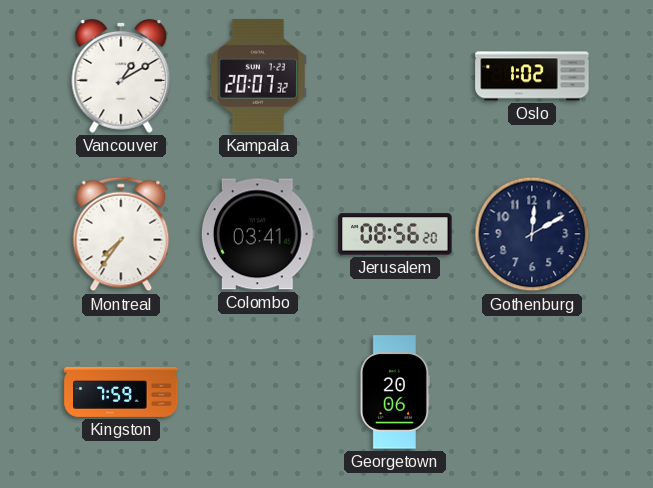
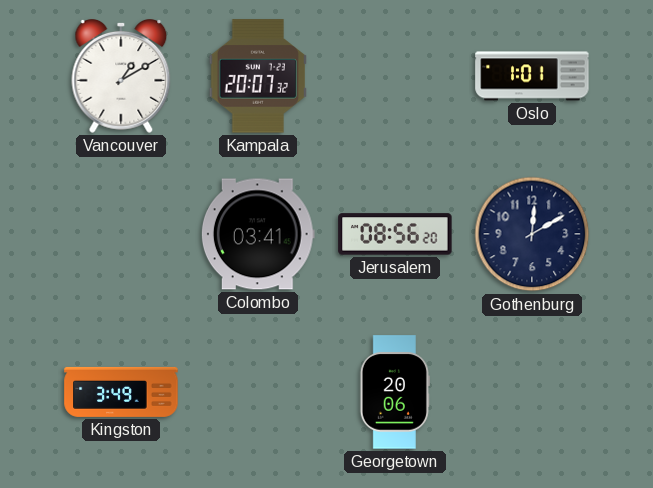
Oslo: 1:02 -> 1:01 (532, 76)
Montreal: 7:36 -> none (121, 234)
Kingston: 7:59 -> 3:49 (121, 392)
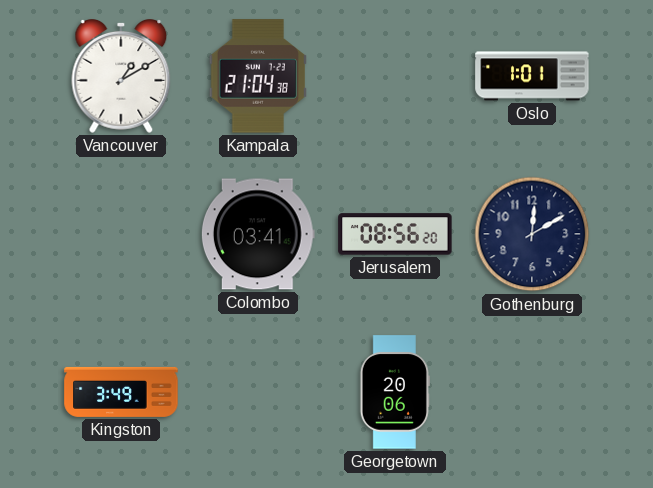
Kampala: 20:07 -> 21:04 (258, 76)
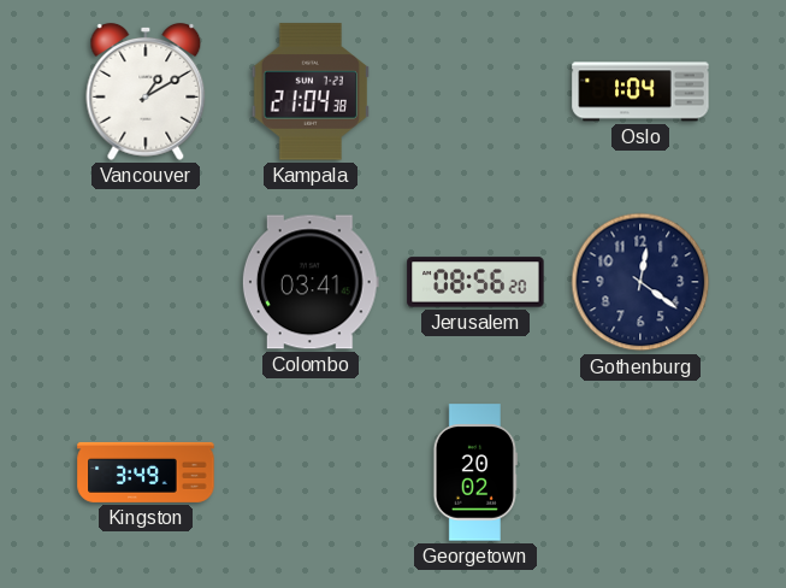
Oslo: 1:01 -> 1:04 (640, 92)
Gothenburg: 12:10 -> 12:21 (640, 282)
Georgetown: 20:06 -> 20:02 (475, 472)
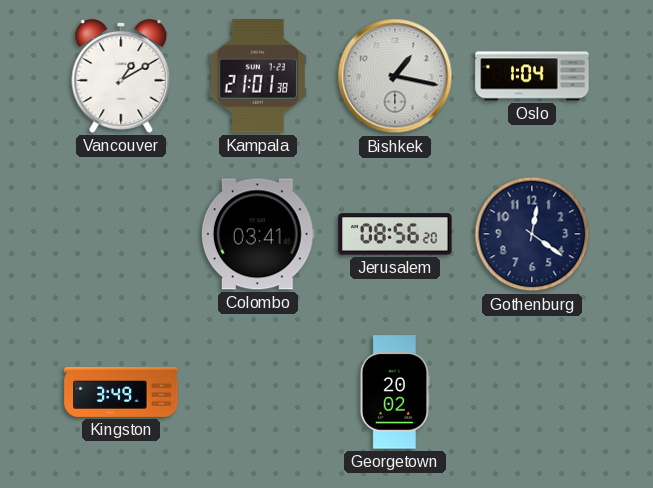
Kampala: 21:04 -> 21:01 (258, 76)
Bishkek: none -> 1:17 (395, 76)
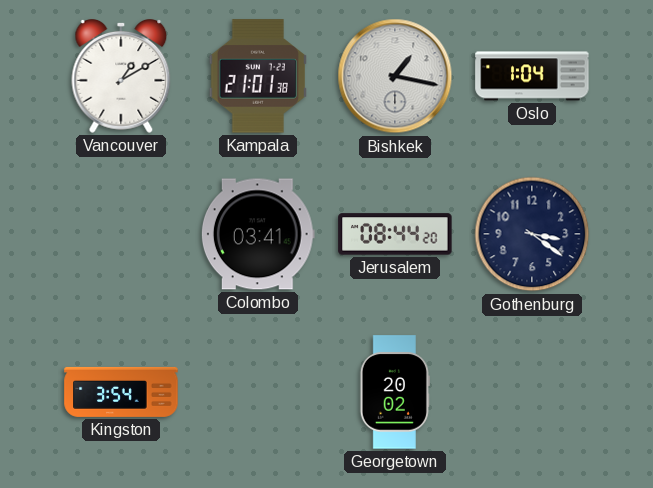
Jerusalem: 08:56 -> 08:44 (395, 234)
Gothenburg: 12:21 -> 3:21 (532, 234)
Kingston: 3:49 -> 3:54 (121, 392)
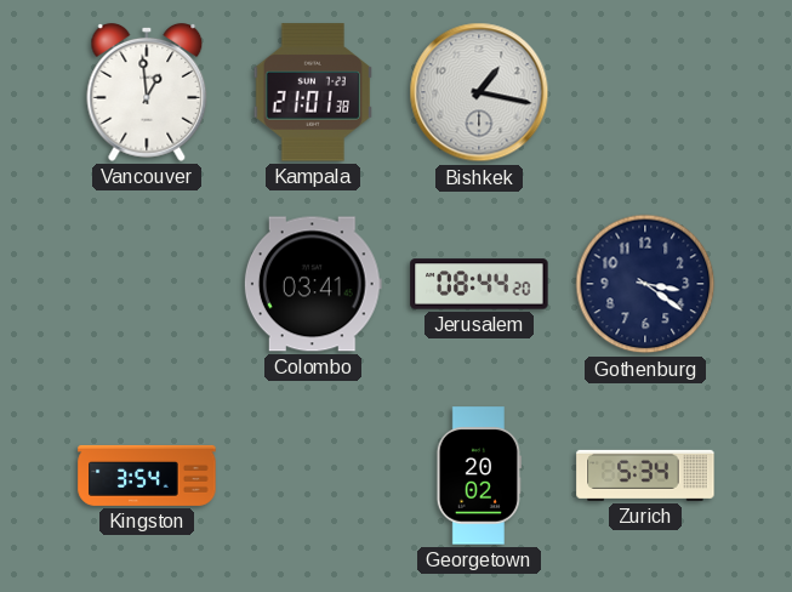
Vancouver: 1:10 -> 12:59 (147, 93)
Oslo: 1:04 -> none (532, 76)
Zurich: none -> 5:34 (645, 476)
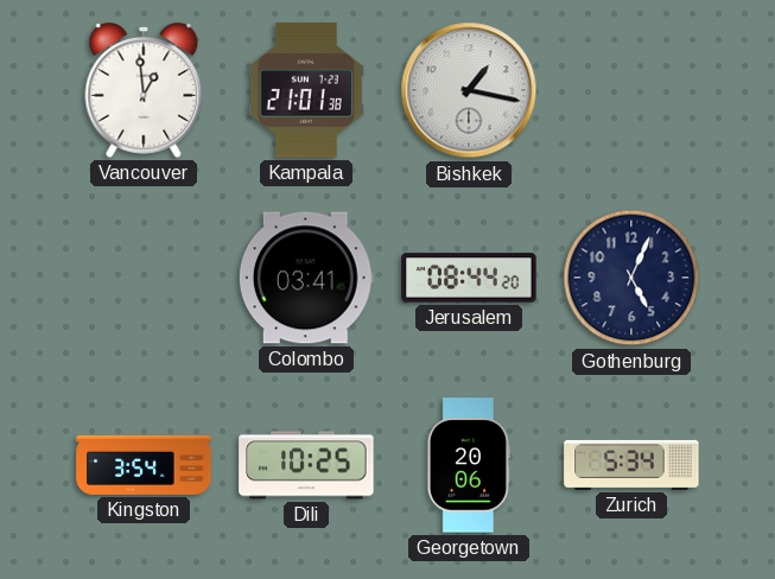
Gothenburg: 3:21 -> 5:04 (631, 278)
Dili: none -> 10:25 (306, 465)
Georgetown: 20:02 -> 20:06 (469, 465)
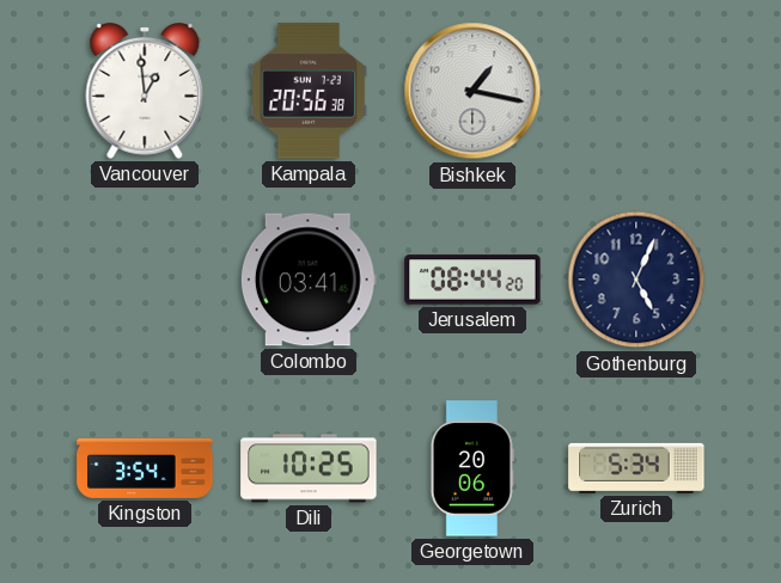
Kampala: 21:01 -> 20:56 (309, 91)
